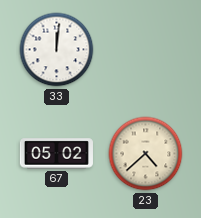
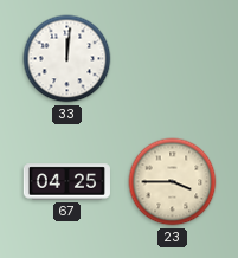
67: 05:02 -> 04:25 (66, 182)
23: 4:38 -> 3:45 (173, 182)
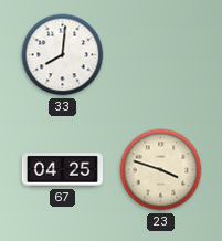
33: 12:01 -> 8:01 (63, 55)
23: 3:45 -> 3:48 (161, 170)
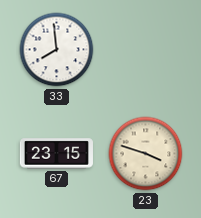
33: 8:01 -> 7:59 (57, 50)
67: 04:25 -> 23:15 (56, 154)
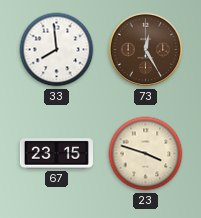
73: none -> 12:25 (146, 50)
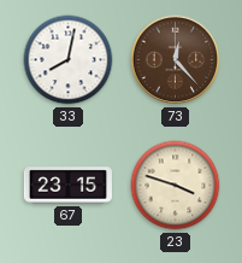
33: 7:59 -> 8:02 (69, 60)
73: 12:25 -> 12:23 (176, 60)
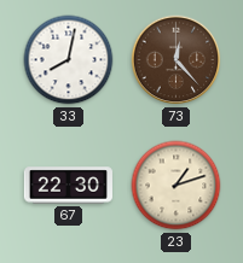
67: 23:15 -> 22:30 (68, 186)
23: 3:48 -> 1:12 (177, 186)
